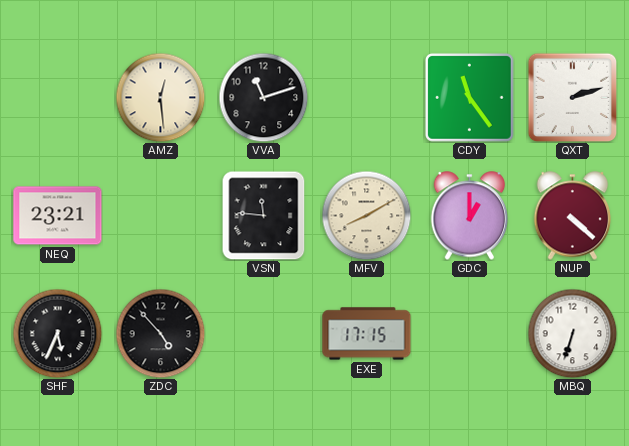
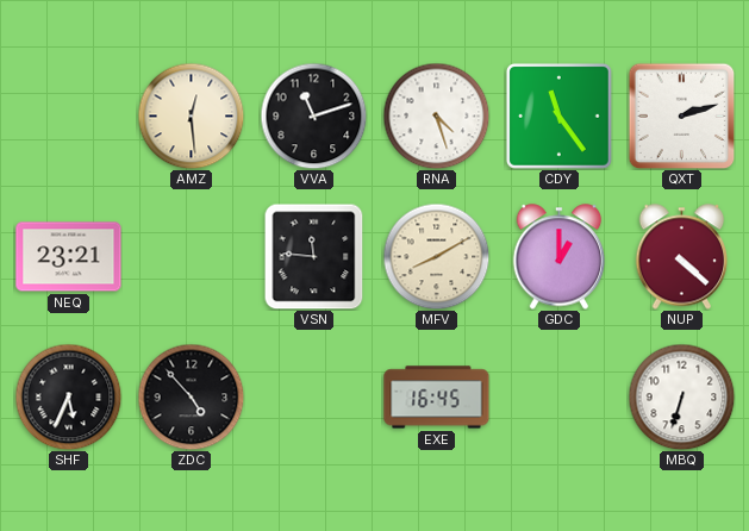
RNA: none -> 4:27 (436, 115)
EXE: 17:15 -> 16:45 (437, 398)
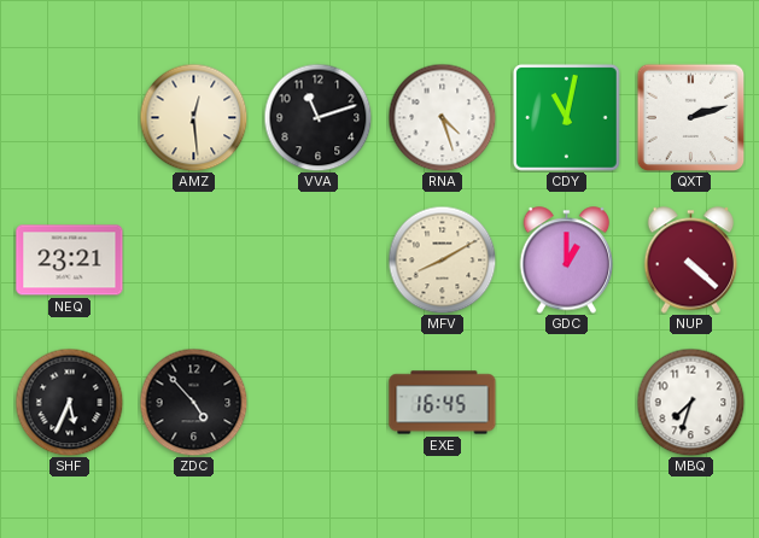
CDY: 11:24 -> 11:02 (567, 118)
VSN: 11:46 -> none (314, 256)
MBQ: 6:33 -> 7:33 (690, 402)
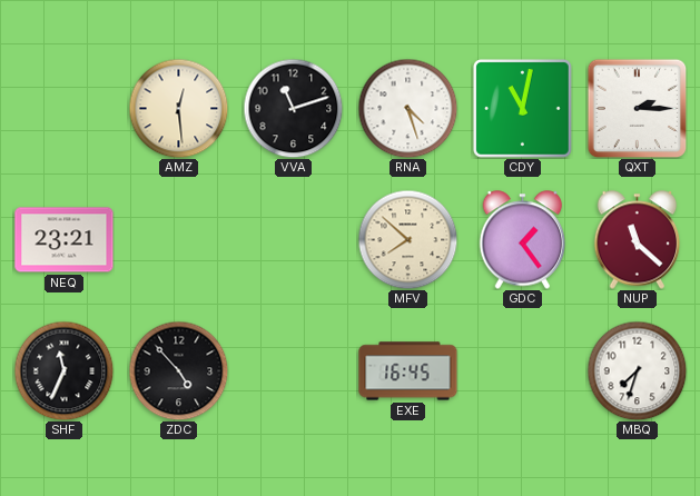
QXT: 2:12 -> 2:15 (637, 108)
MFV: 8:10 -> 7:52 (407, 239)
GDC: 1:00 -> 1:24 (523, 240)
NUP: 4:22 -> 11:22 (638, 240)
SHF: 5:34 -> 11:34 (63, 370)
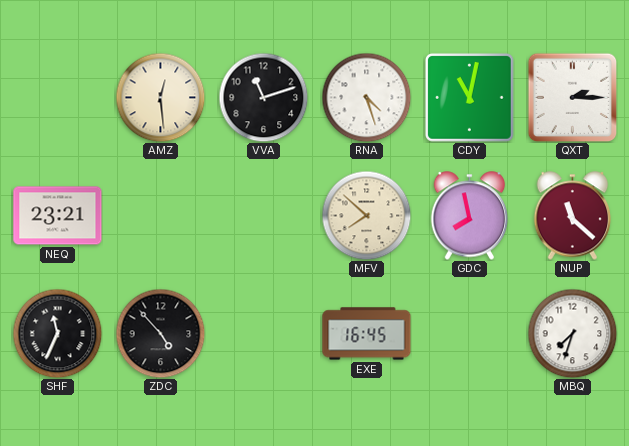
GDC: 1:24 -> 7:58 (470, 216)
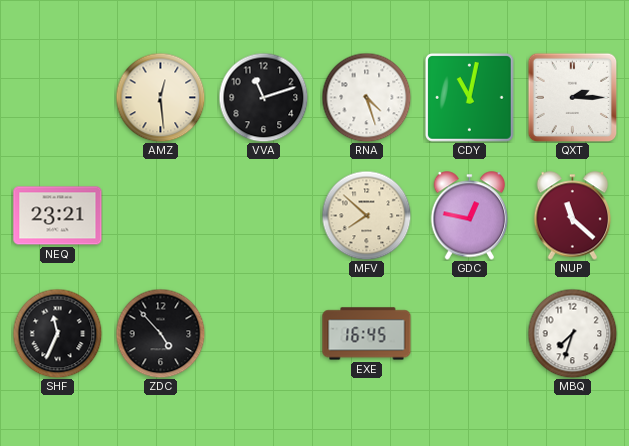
GDC: 7:58 -> 12:47 (470, 216)
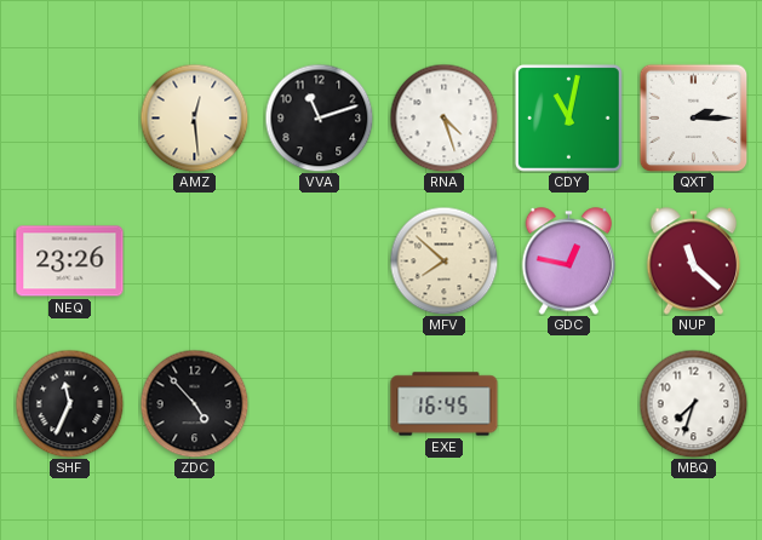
NEQ: 23:21 -> 23:26 (70, 262)
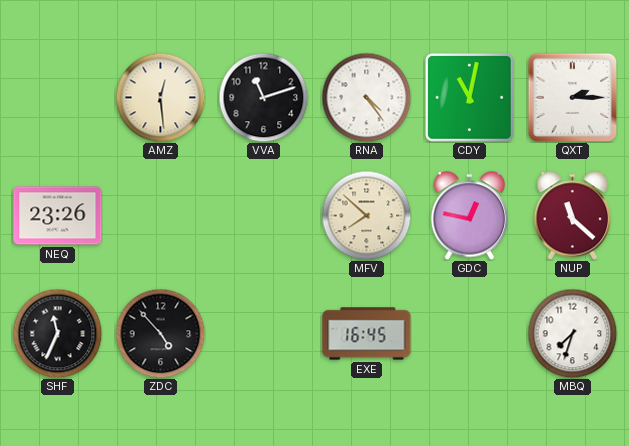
RNA: 4:27 -> 4:24 (366, 97)
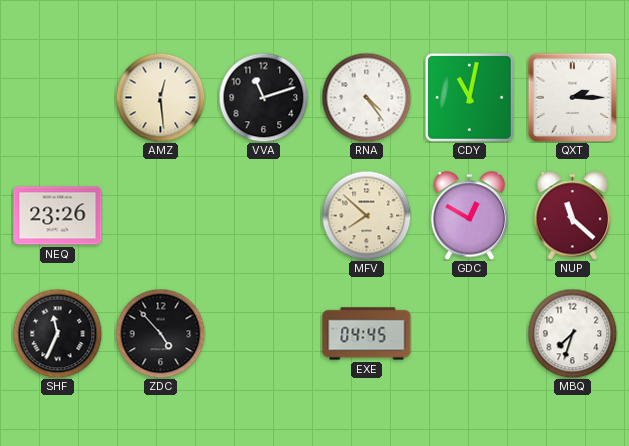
GDC: 12:47 -> 12:50 (470, 216)
EXE: 16:45 -> 04:45 (367, 334)
